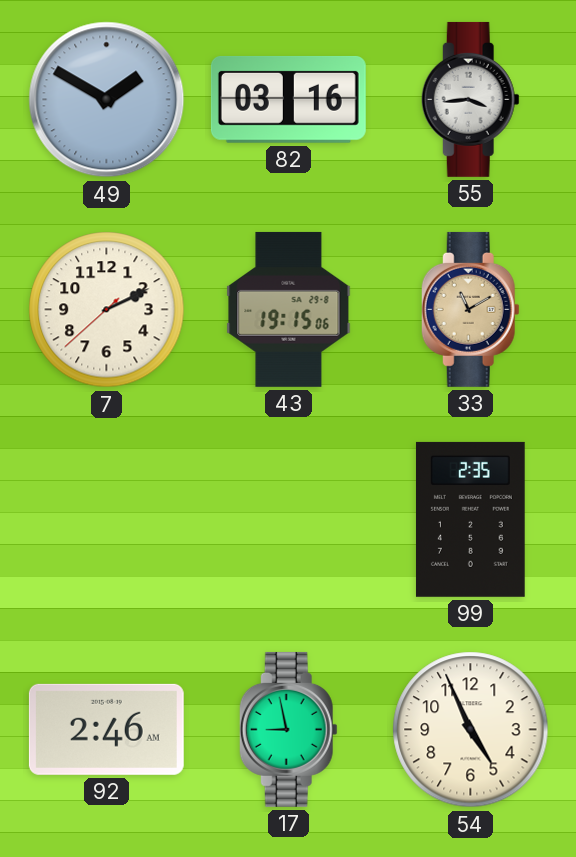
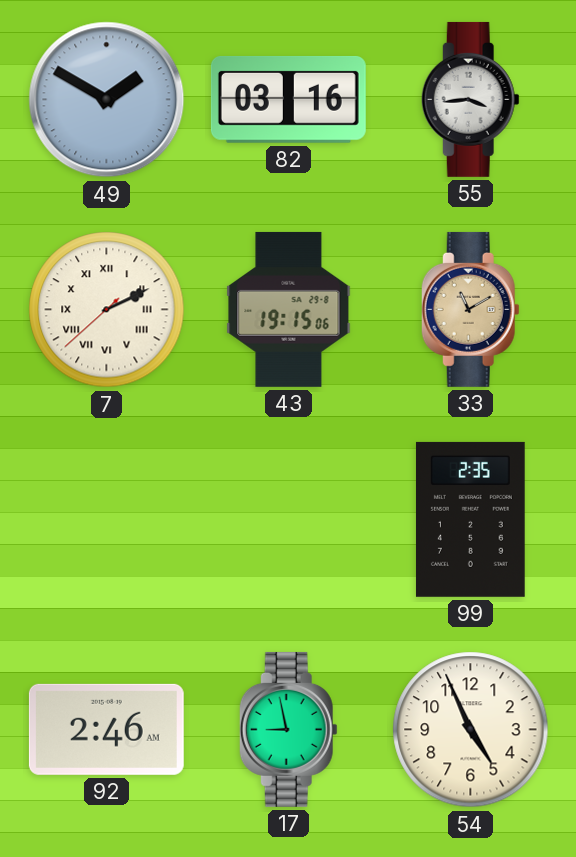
7 numerals: Arabic -> Roman (107, 310)
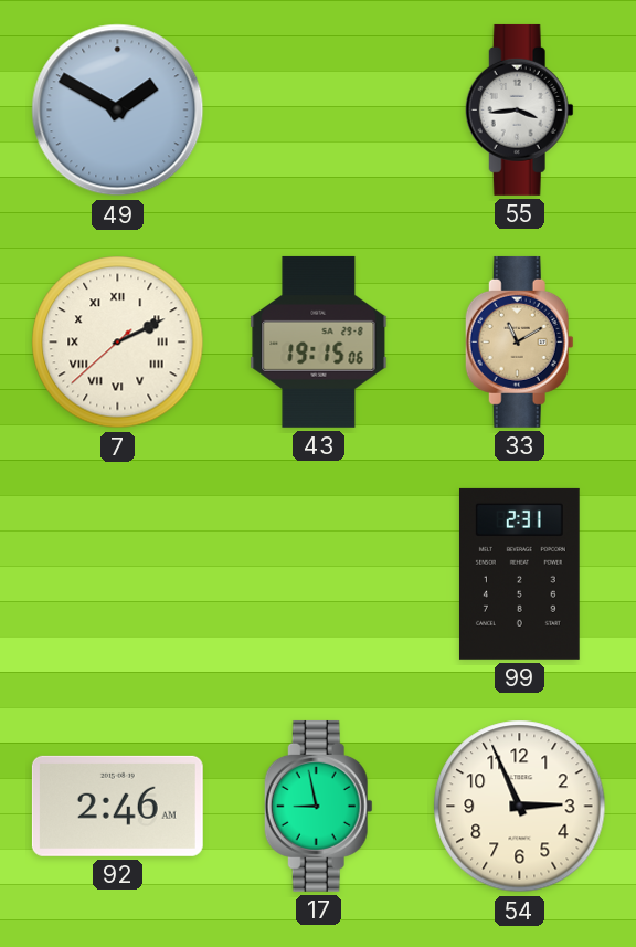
82: 03:16 -> none (288, 99)
99: 2:35 -> 2:31 (519, 574)
54: 4:56 -> 2:56 (520, 807)
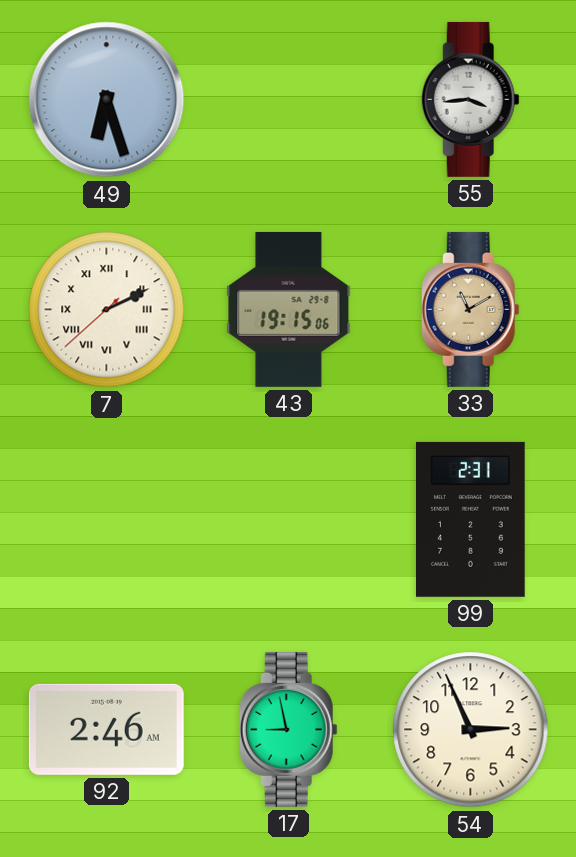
49: 1:50 -> 6:27 (107, 100)
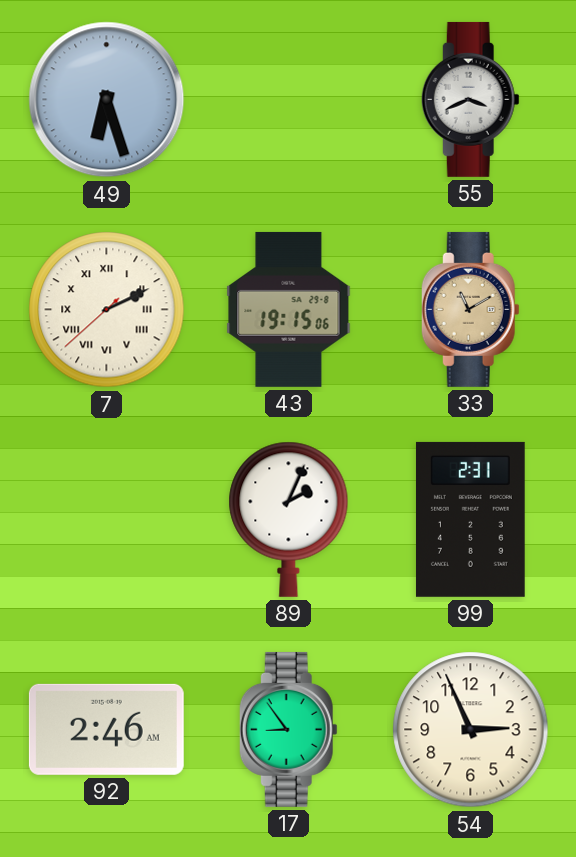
55: 3:44 -> 3:41 (470, 99)
89: none -> 2:04 (289, 519)
17: 8:58 -> 8:54 (288, 729)
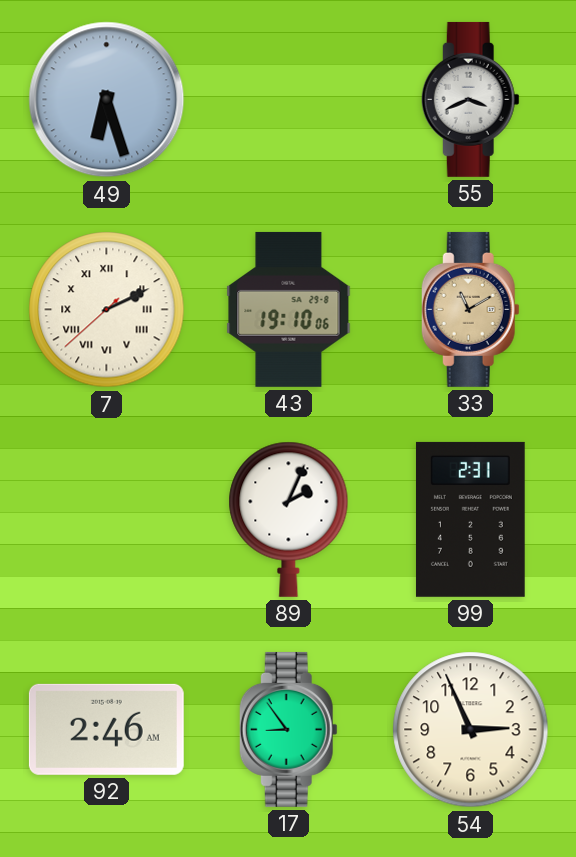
43: 19:15 -> 19:10 (289, 309)
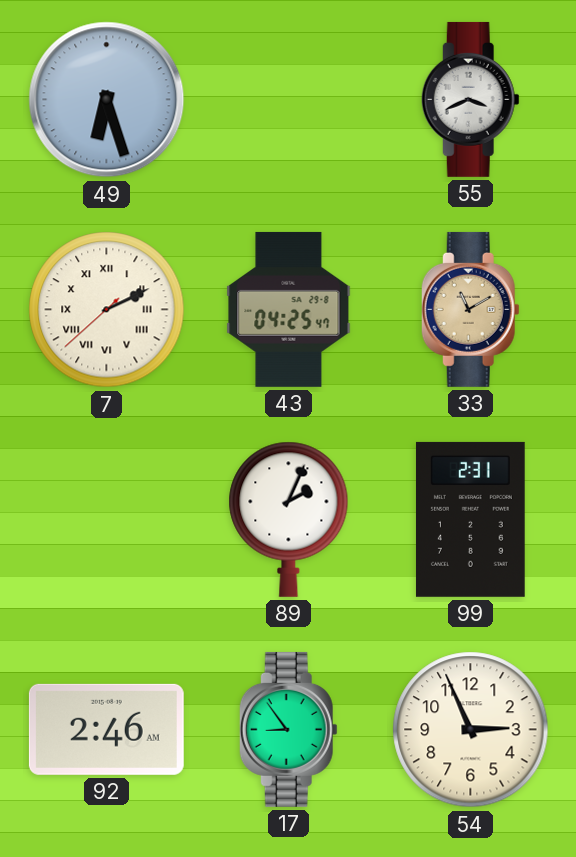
43: 19:10 -> 04:25 (289, 309)
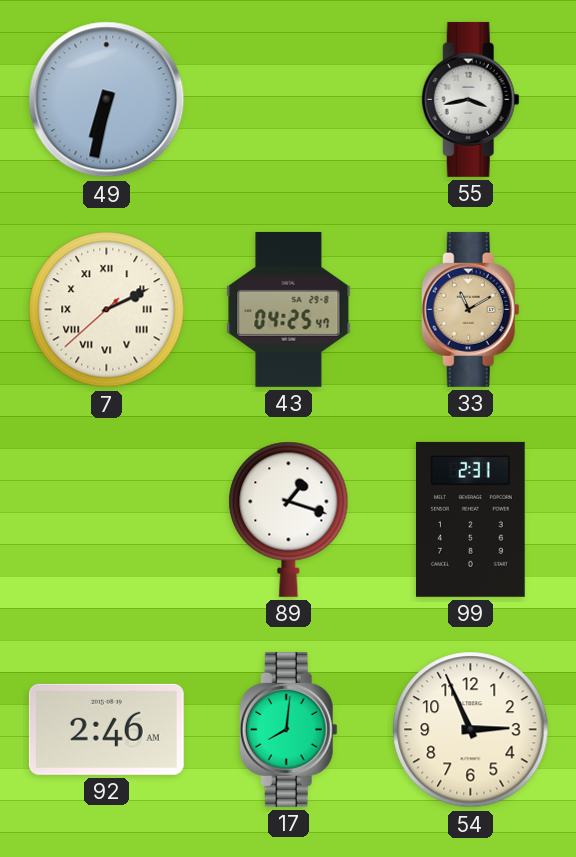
49: 6:27 -> 6:32 (107, 100)
55: 3:41 -> 3:43 (470, 99)
89: 2:04 -> 1:18 (289, 519)
17: 8:54 -> 8:01 (288, 729)
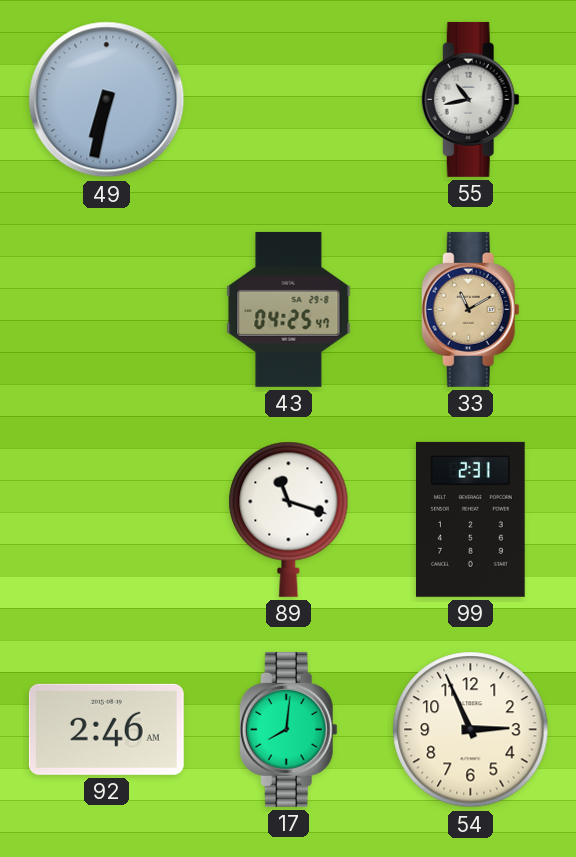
55: 3:43 -> 10:43 (470, 99)
7: 2:10 -> none (107, 310)
89: 1:18 -> 11:18 (289, 519)
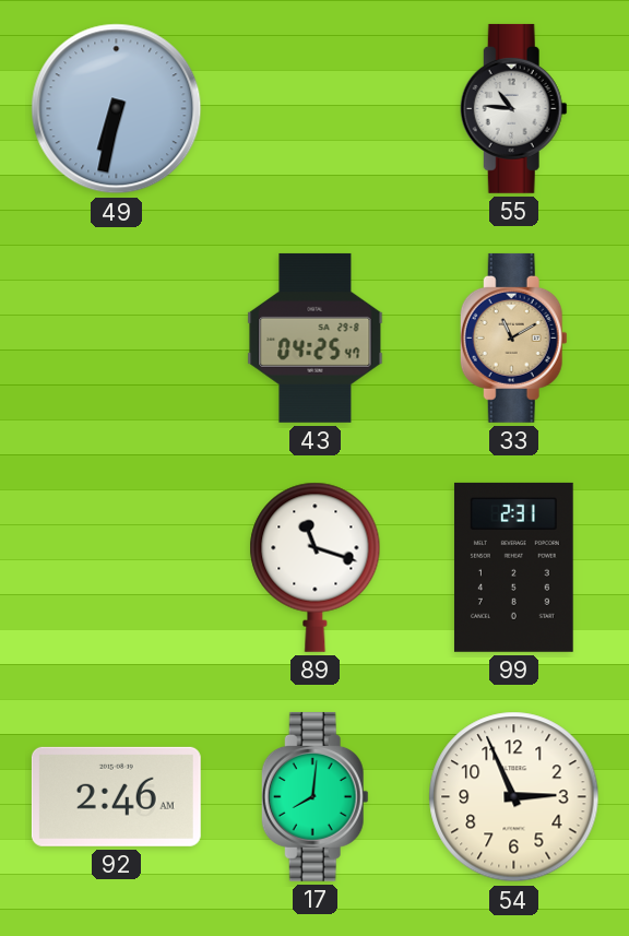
55: 10:43 -> 10:46 (513, 108)
